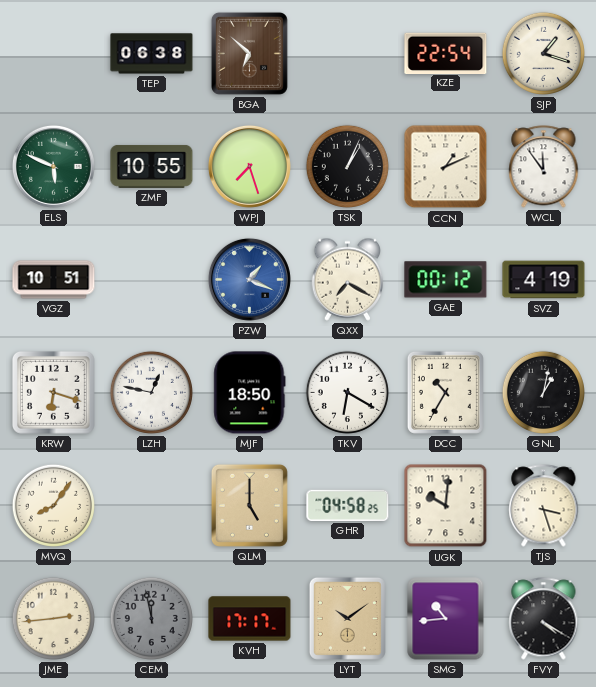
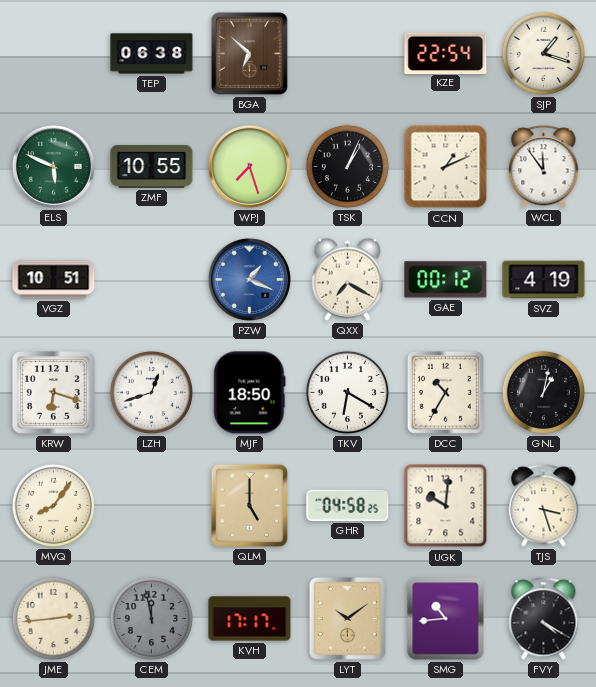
LZH: 12:47 -> 12:42 (151, 392)
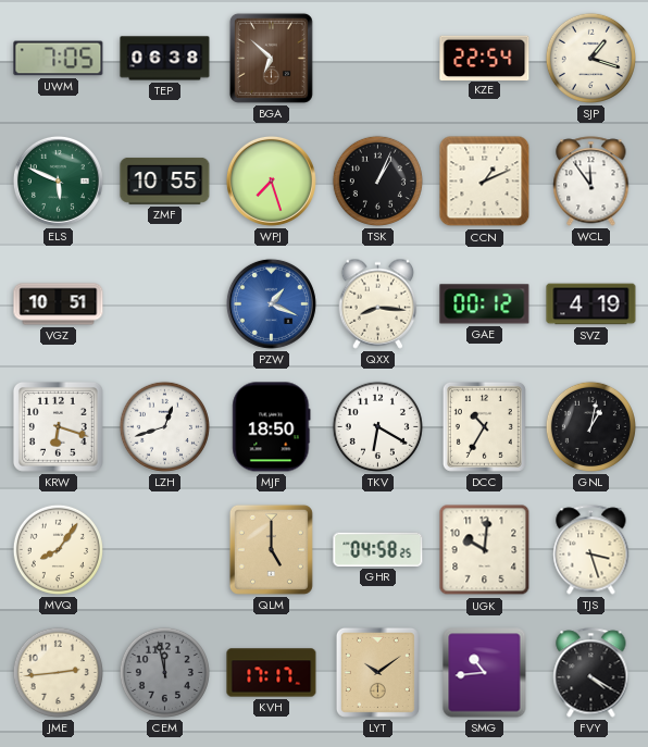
UWM: none -> 7:05 (59, 59)
QXX: 7:20 -> 8:16 (378, 303)
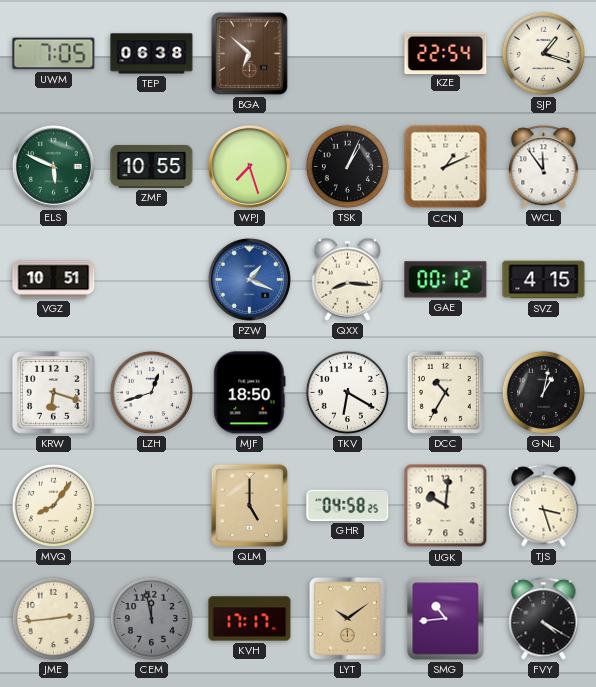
SVZ: 4:19 -> 4:15 (544, 280)
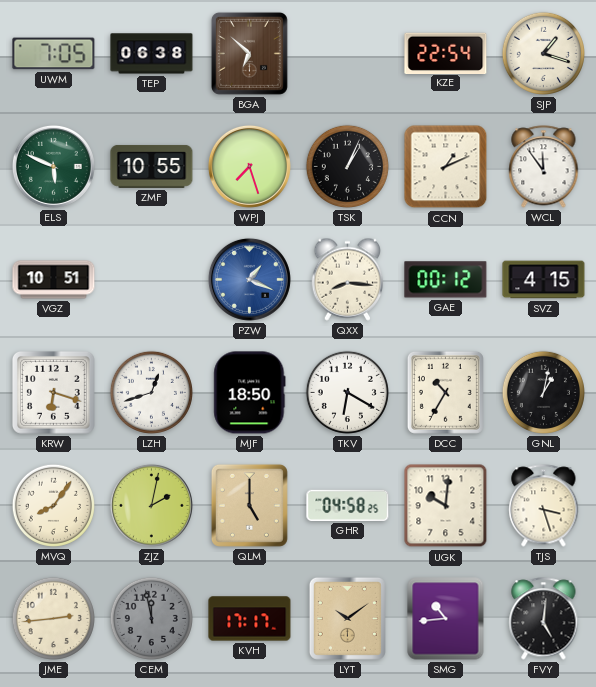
ZJZ: none -> 2:02 (151, 505)
FVY: 4:20 -> 5:01 (544, 619)
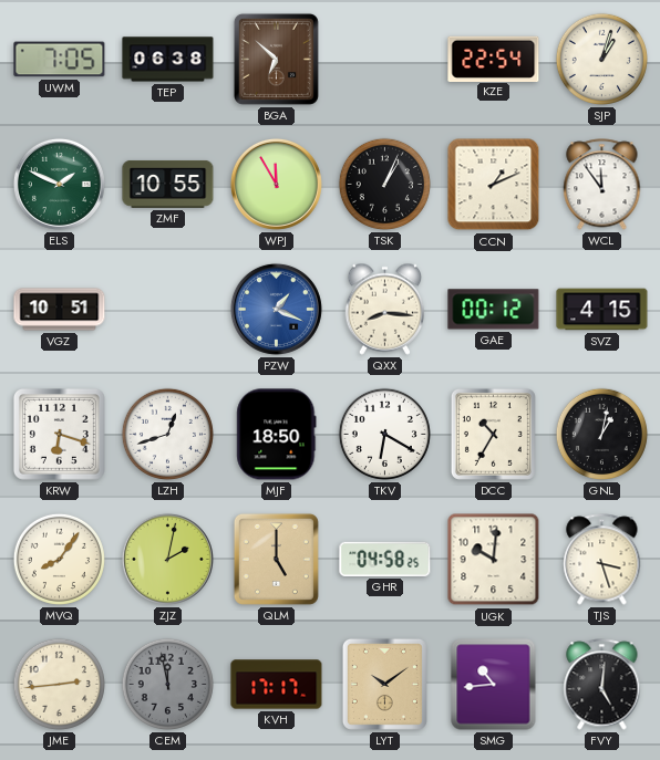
SJP: 1:18 -> 1:03 (601, 59)
ELS: 5:49 -> 1:49 (59, 184)
WPJ: 7:27 -> 11:55 (276, 184)
